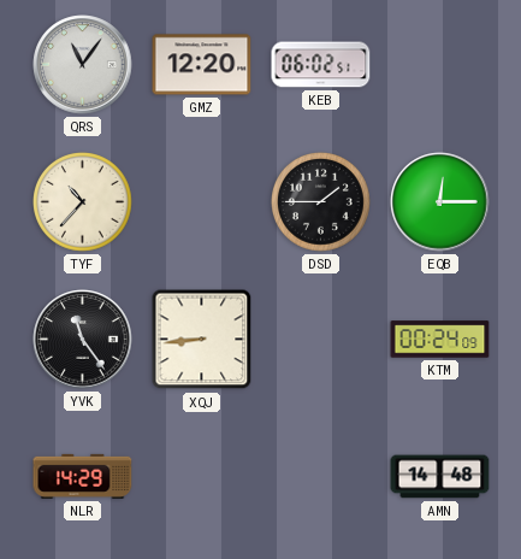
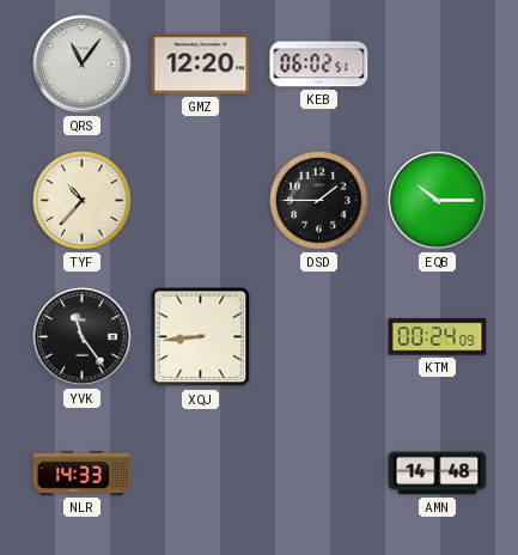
EQB: 12:15 -> 10:15 (438, 201)
NLR: 14:29 -> 14:33 (83, 472)
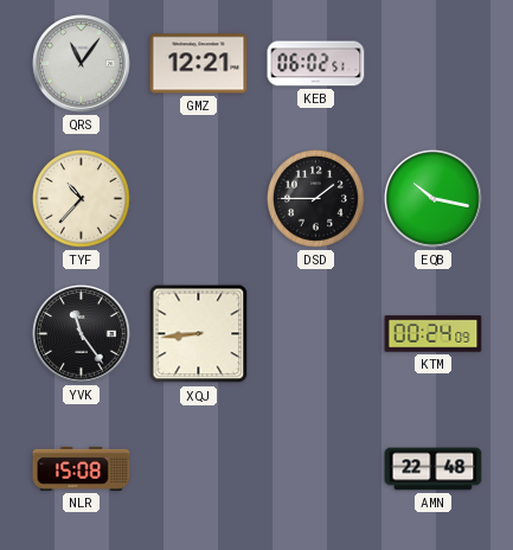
GMZ: 12:20 -> 12:21 (199, 64)
EQB: 10:15 -> 10:17 (434, 199)
NLR: 14:33 -> 15:08 (82, 468)
AMN: 14:48 -> 22:48 (434, 469)
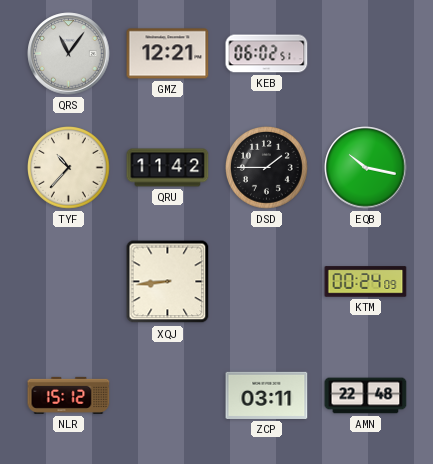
QRU: none -> 11:42 (168, 168)
YVK: 11:24 -> none (82, 334)
NLR: 15:08 -> 15:12 (69, 395)
ZCP: none -> 03:11 (267, 395)
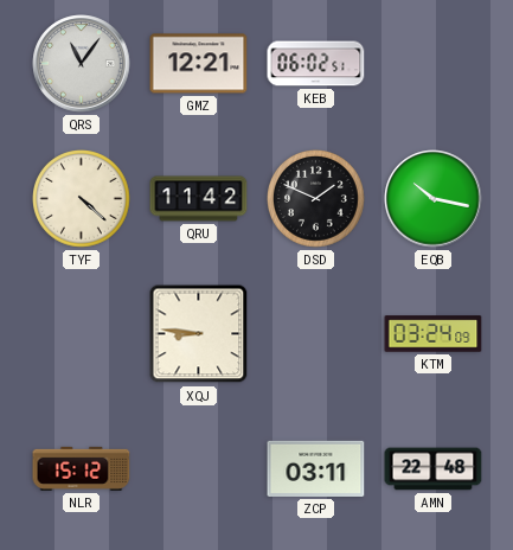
TYF: 10:37 -> 4:22 (82, 199)
DSD: 1:45 -> 1:49 (316, 199)
XQJ: 8:44 -> 8:46 (199, 334)
KTM: 00:24 -> 03:24 (434, 334)
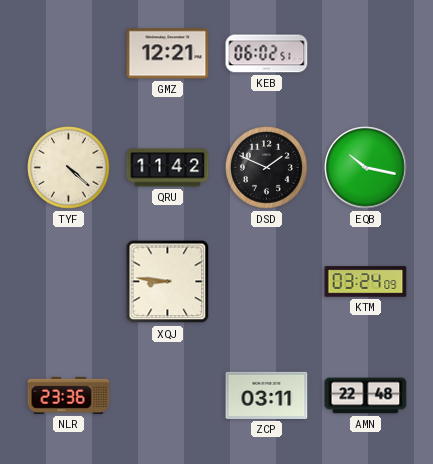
QRS: 11:06 -> none (82, 64)
NLR: 15:12 -> 23:36 (69, 395)
